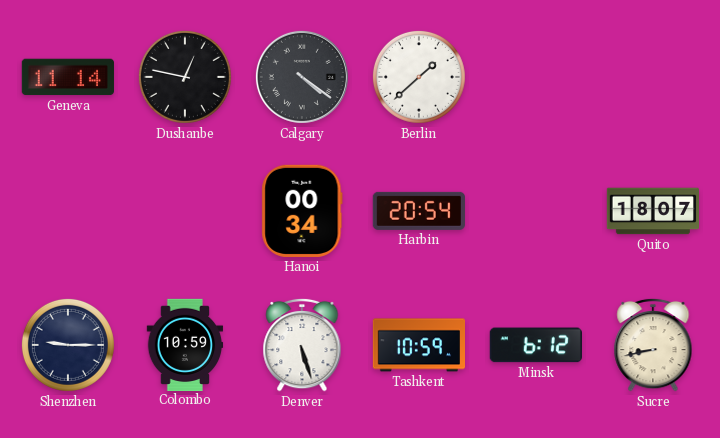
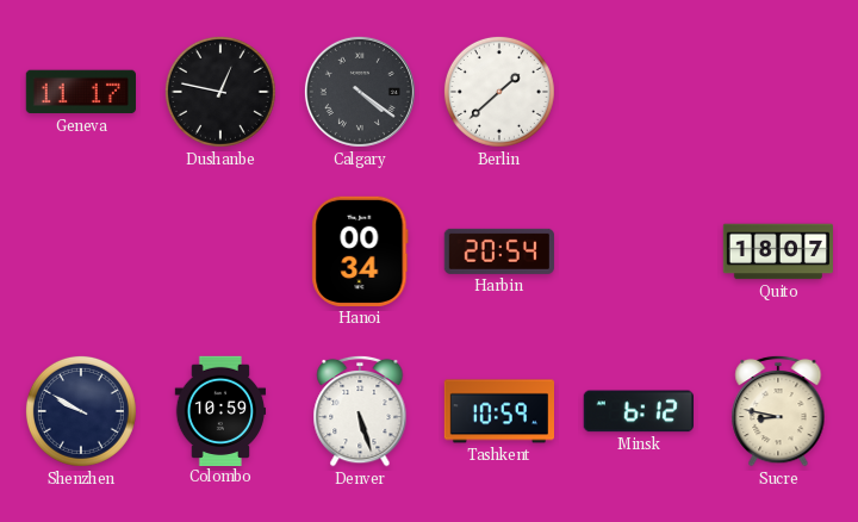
Geneva: 11:14 -> 11:17 (81, 92)
Shenzhen: 9:15 -> 9:50 (81, 411)
Sucre: 8:43 -> 8:47 (778, 411)
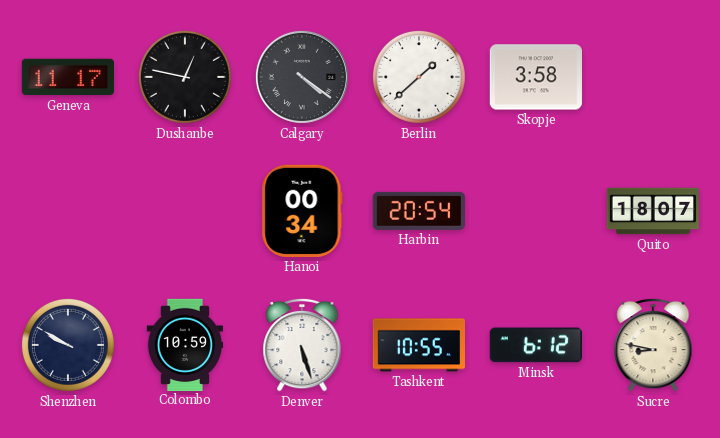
Skopje: none -> 3:58 (536, 77)
Tashkent: 10:59 -> 10:55 (418, 345)
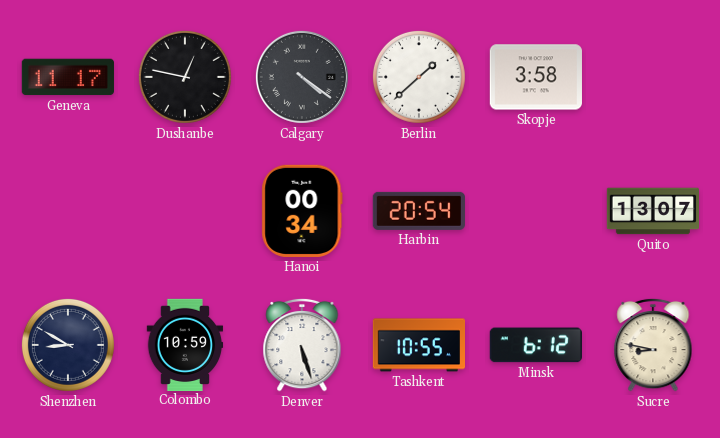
Quito: 18:07 -> 13:07 (653, 211)
Shenzhen: 9:50 -> 8:50 (68, 345)
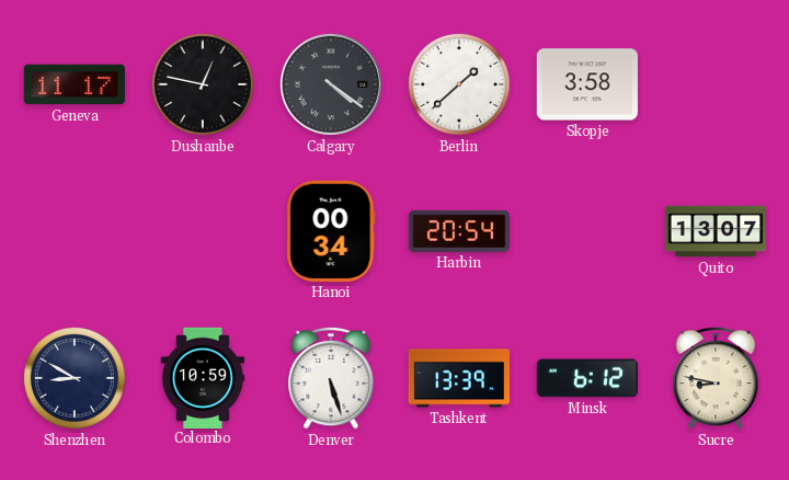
Tashkent: 10:55 -> 13:39 (458, 378)
